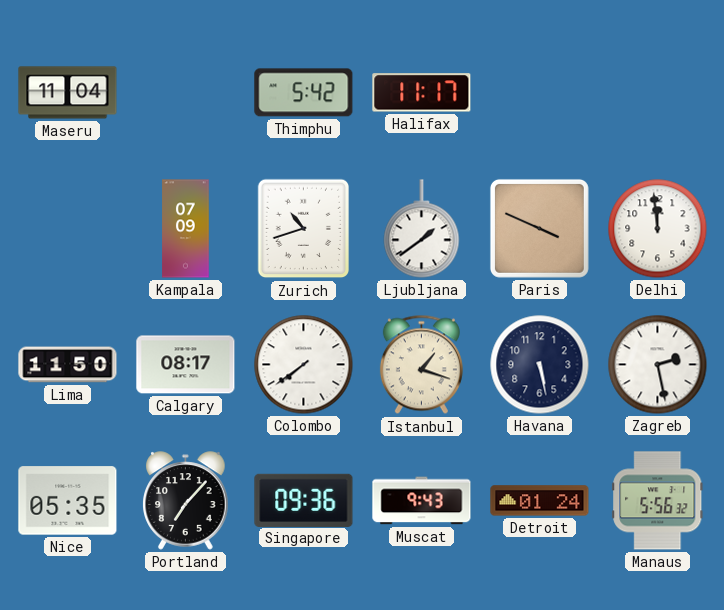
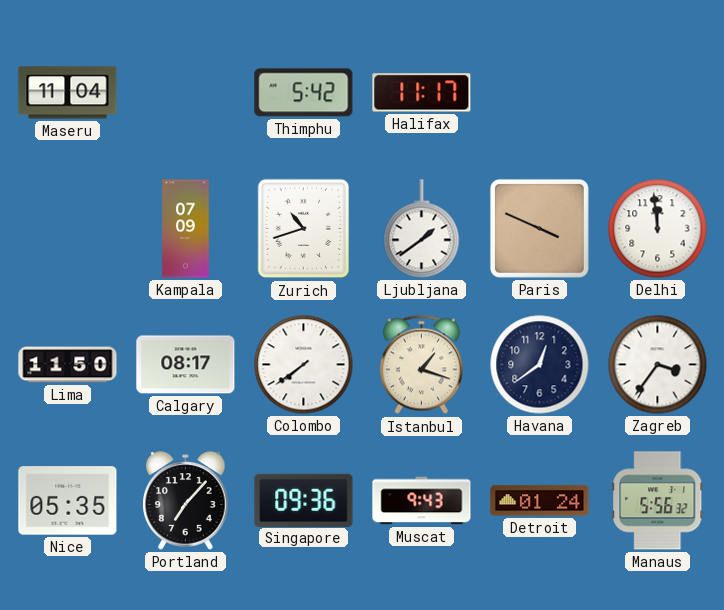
Havana: 5:28 -> 12:39 (540, 365)
Zagreb: 2:28 -> 3:36 (658, 365)
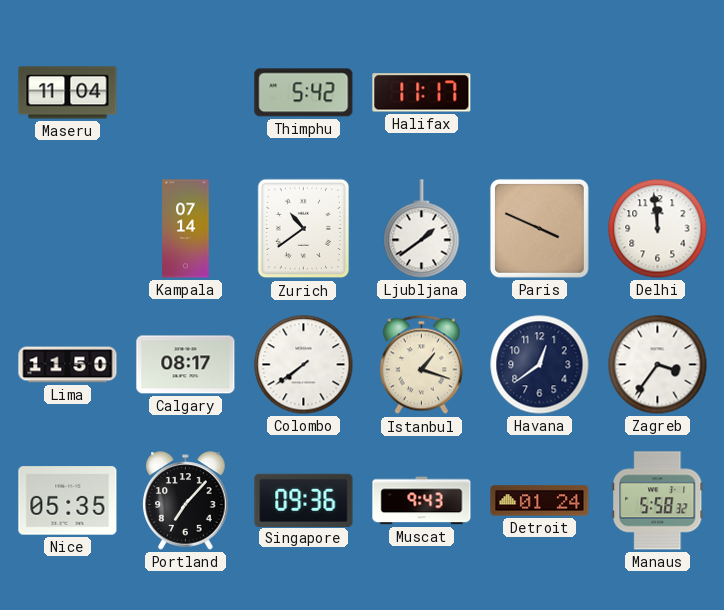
Kampala: 07:09 -> 07:14 (186, 229)
Zurich: 10:42 -> 10:39 (304, 229)
Manaus: 5:56 -> 5:58 (658, 501)
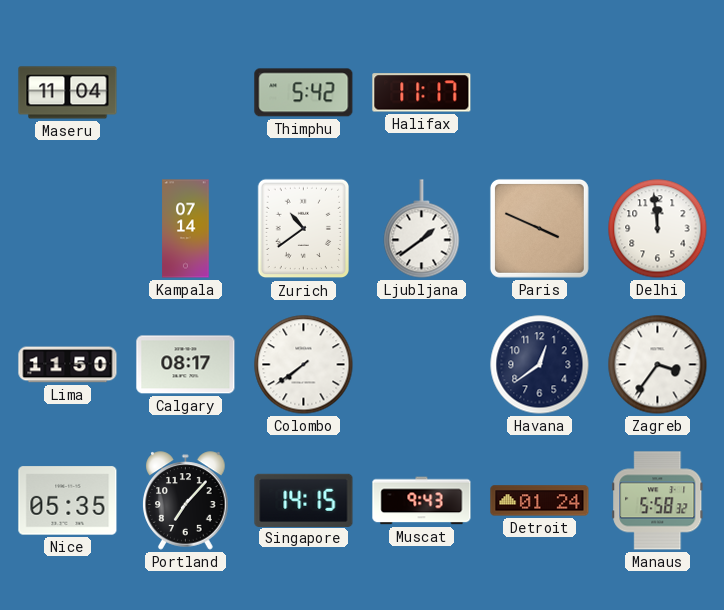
Istanbul: 1:18 -> none (421, 365)
Singapore: 09:36 -> 14:15 (304, 500)
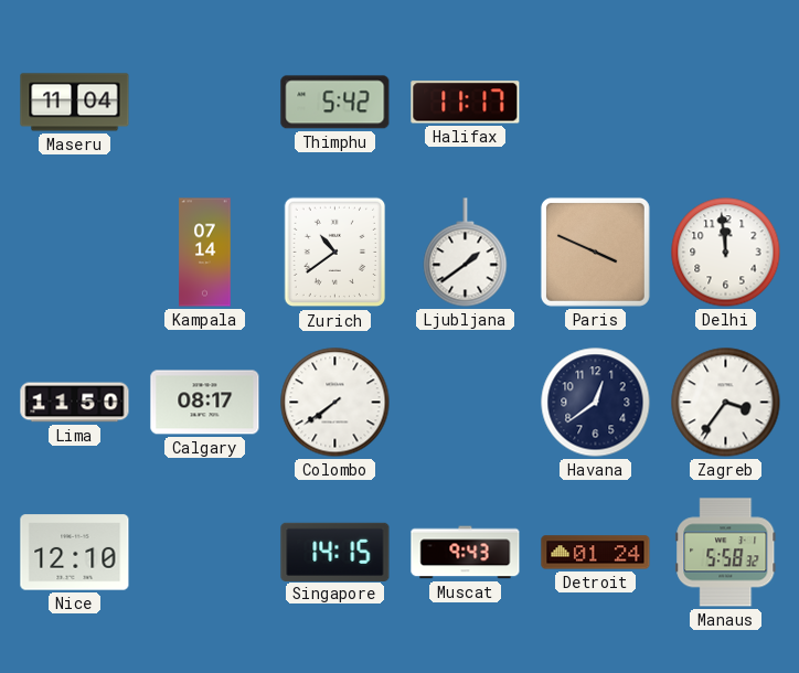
Nice: 05:35 -> 12:10 (75, 553)
Portland: 7:07 -> none (186, 501)
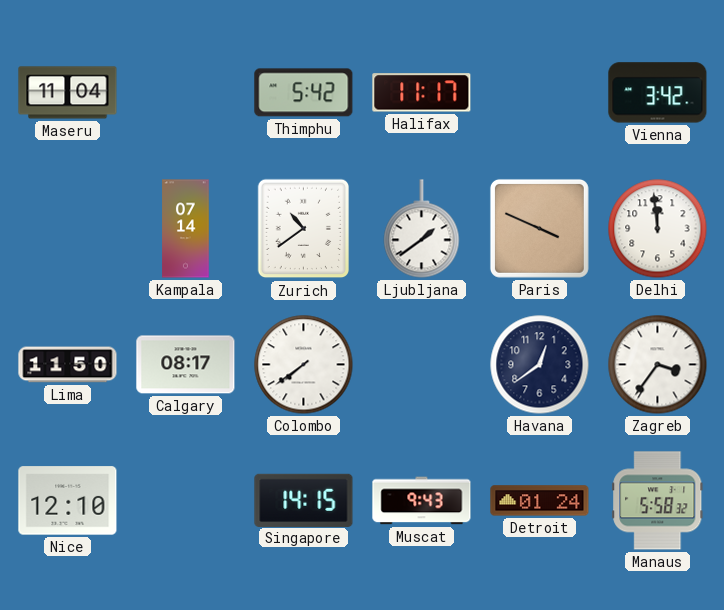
Vienna: none -> 3:42 (658, 93)
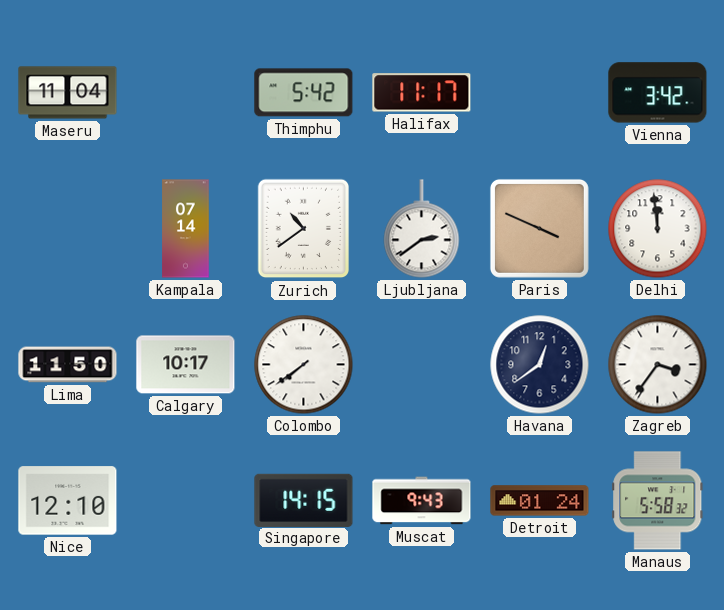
Ljubljana: 1:39 -> 2:39 (422, 229)
Calgary: 08:17 -> 10:17 (186, 365)
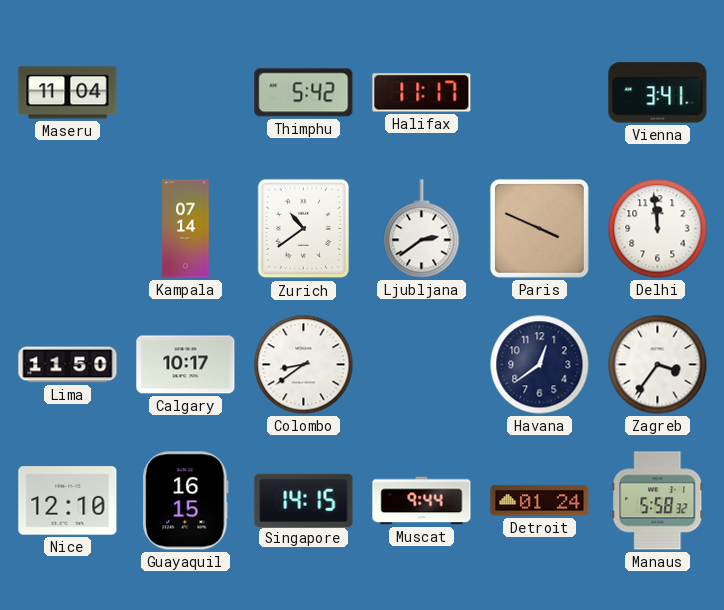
Vienna: 3:42 -> 3:41 (658, 93)
Colombo: 7:39 -> 8:39 (304, 365)
Guayaquil: none -> 16:15 (186, 501)
Muscat: 9:43 -> 9:44 (422, 501)
